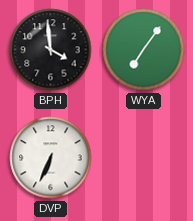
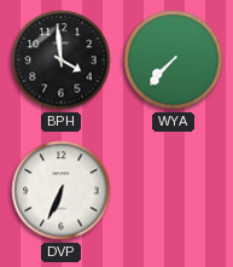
WYA: 7:06 -> 7:37 (174, 60)
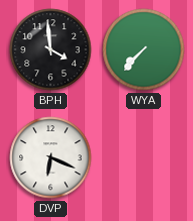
DVP: 6:34 -> 6:19 (51, 158)
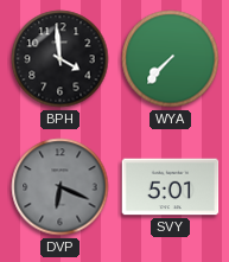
DVP dial: white -> grey (61, 187)
SVY: none -> 5:01 (171, 187)
